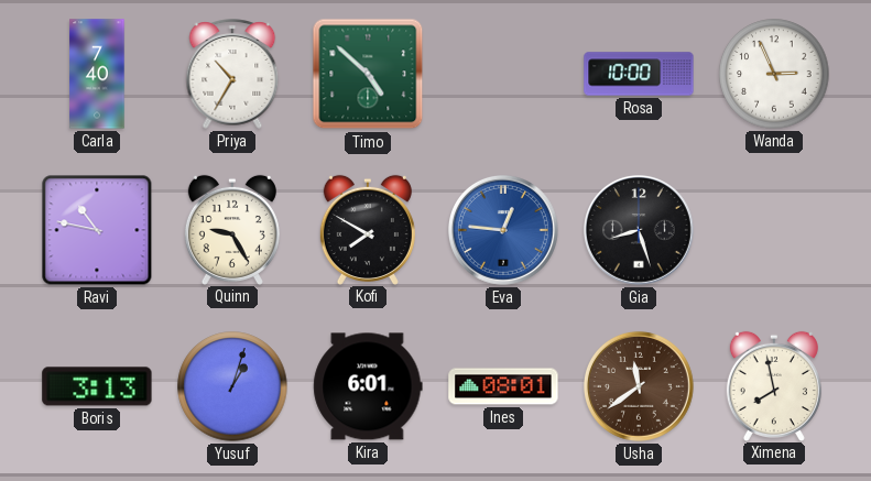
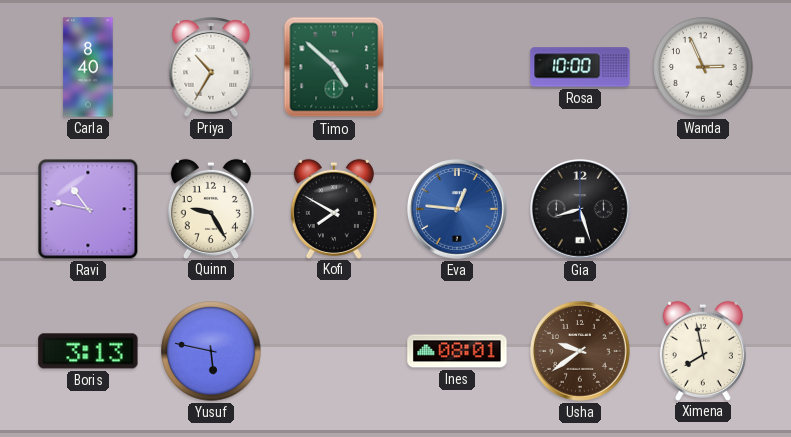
Carla: 7:40 -> 8:40 (88, 67)
Yusuf: 1:03 -> 5:47 (211, 351)
Kira: 6:01 -> none (368, 386)
Usha: 11:39 -> 9:39 (581, 352)
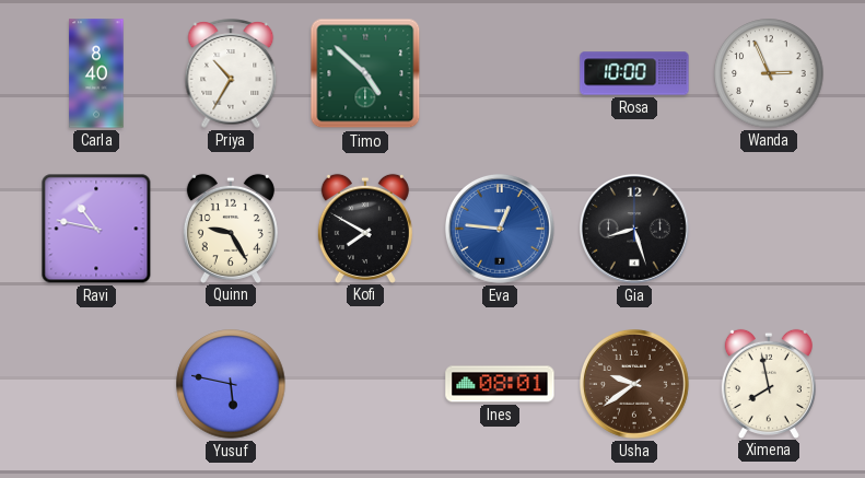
Boris: 3:13 -> none (88, 351)
